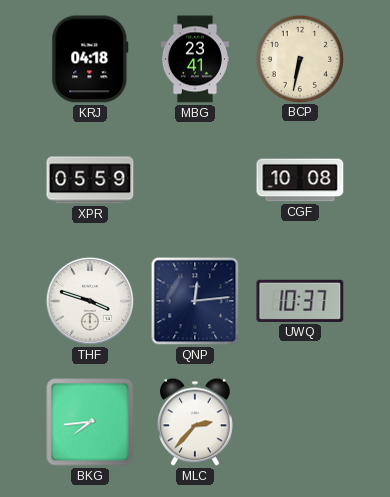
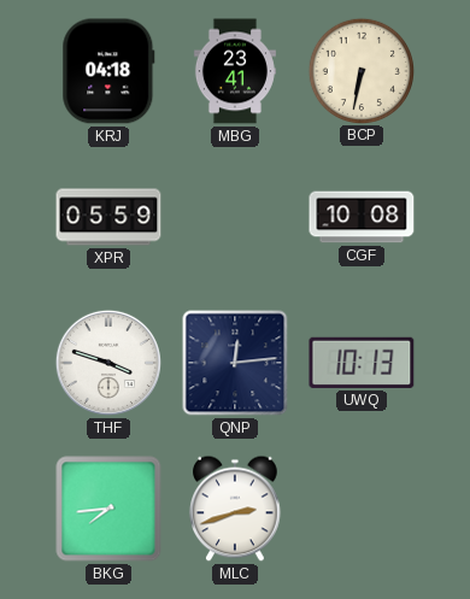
UWQ: 10:37 -> 10:13 (362, 363)
MLC: 2:37 -> 2:42 (236, 509)
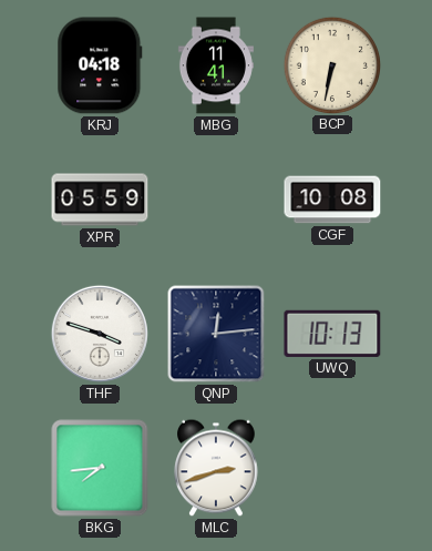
MBG: 23:41 -> 11:41 (216, 65)
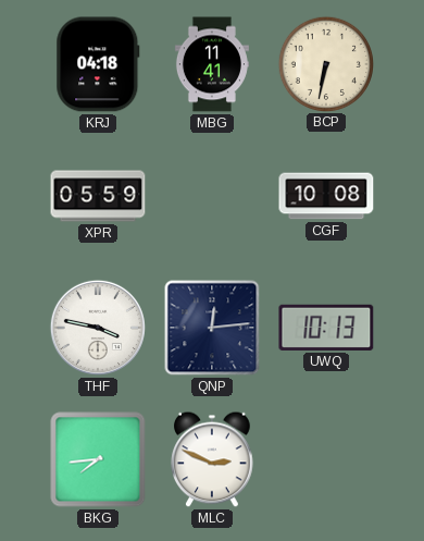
THF: 3:48 -> 3:47 (98, 328)
MLC: 2:42 -> 2:49 (213, 459)
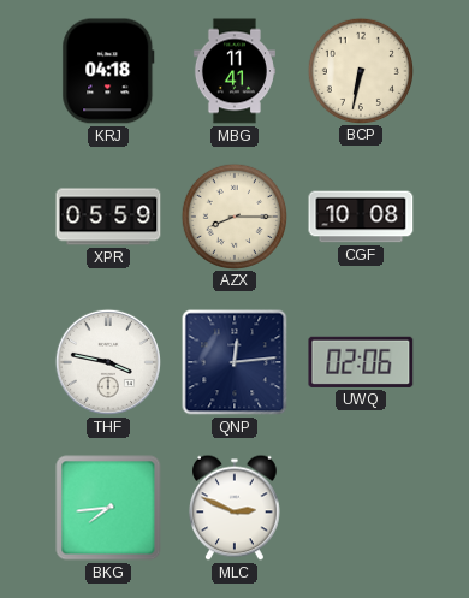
AZX: none -> 8:15 (233, 215)
UWQ: 10:13 -> 02:06 (361, 362)
